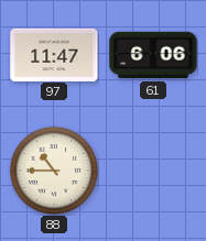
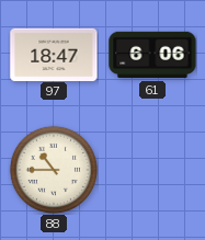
97: 11:47 -> 18:47 (54, 54)
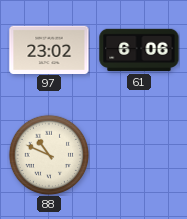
97: 18:47 -> 23:02 (49, 49)
88: 10:45 -> 10:49 (49, 155)
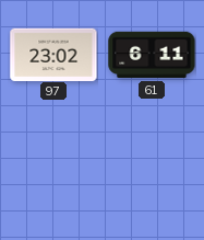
61: 6:06 -> 6:11 (152, 55)
88: 10:49 -> none (49, 155)
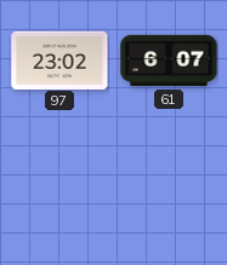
61: 6:11 -> 6:07 (169, 61)
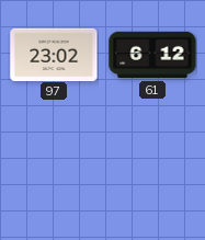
61: 6:07 -> 6:12 (152, 55)
